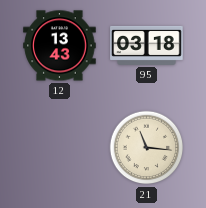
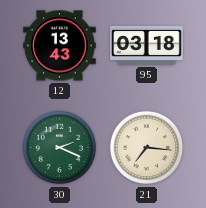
30: none -> 2:19 (60, 148)
21: 11:16 -> 7:16 (147, 148)
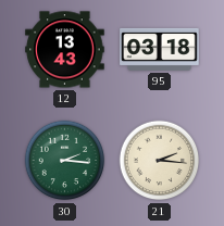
30: 2:19 -> 2:16 (65, 161)
21: 7:16 -> 2:16 (160, 161)
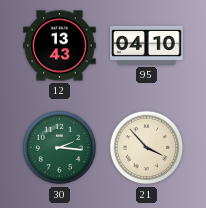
95: 03:18 -> 04:10 (147, 45)
21: 2:16 -> 3:53 (147, 148)
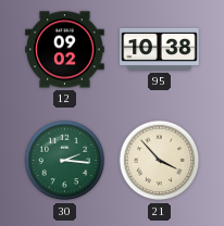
12: 13:43 -> 09:02 (65, 50)
95: 04:10 -> 10:38 (160, 49)
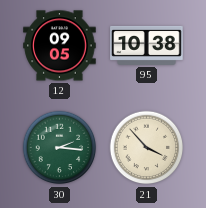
12: 09:02 -> 09:05 (60, 46)
